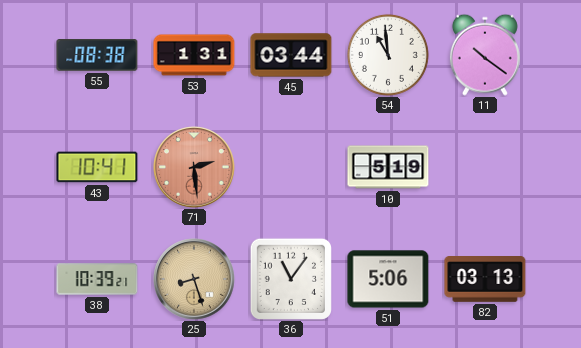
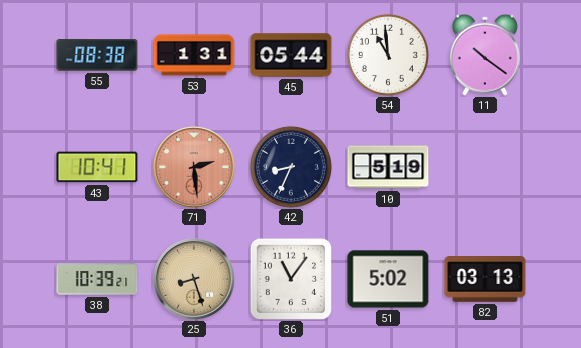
45: 03:44 -> 05:44 (291, 55)
42: none -> 8:34 (291, 167)
51: 5:06 -> 5:02 (388, 279)
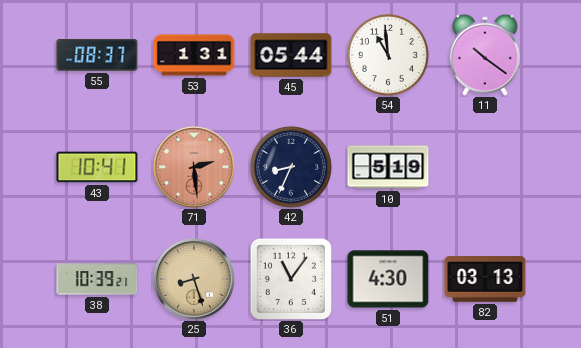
55: 08:38 -> 08:37 (97, 55)
51: 5:02 -> 4:30 (388, 279)
